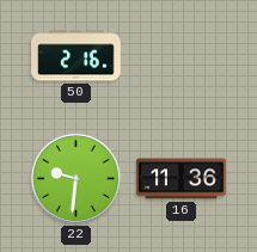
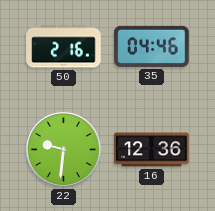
35: none -> 04:46 (152, 46)
16: 11:36 -> 12:36 (152, 150)
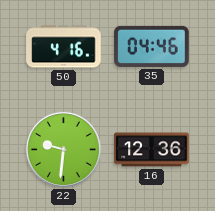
50: 2:16 -> 4:16 (64, 47)
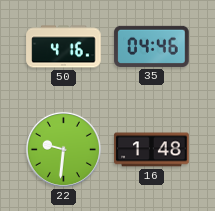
16: 12:36 -> 1:48 (152, 150)
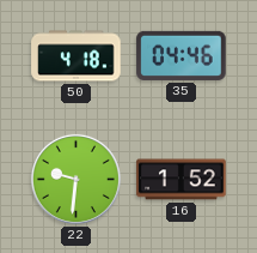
50: 4:16 -> 4:18 (77, 56)
16: 1:48 -> 1:52 (182, 180)
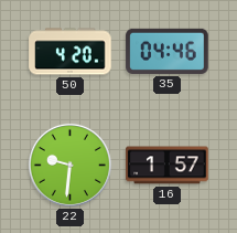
50: 4:18 -> 4:20 (71, 52)
16: 1:52 -> 1:57 (168, 166)
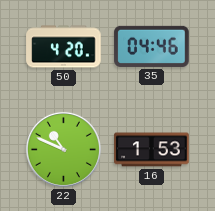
22: 9:31 -> 10:49 (63, 149)
16: 1:57 -> 1:53 (152, 150)
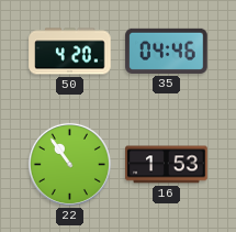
22: 10:49 -> 10:54 (69, 164)
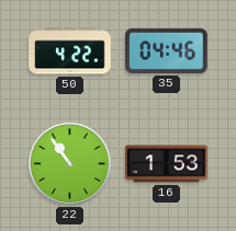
50: 4:20 -> 4:22 (70, 51)
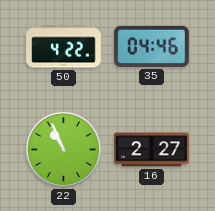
22: 10:54 -> 10:56 (63, 149)
16: 1:53 -> 2:27 (152, 150)
